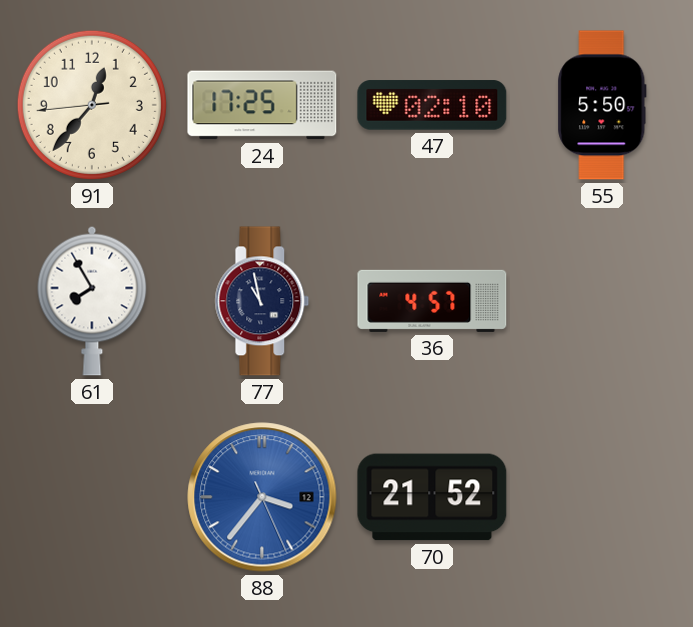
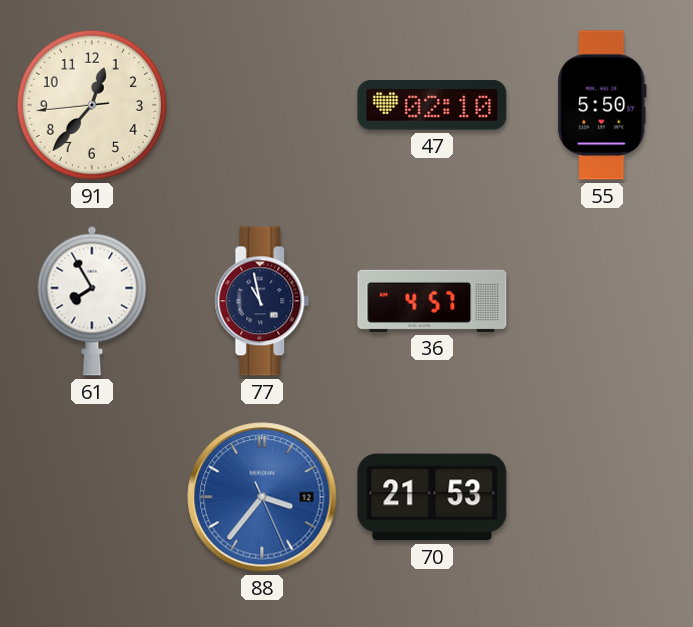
24: 17:25 -> none (262, 105)
70: 21:52 -> 21:53 (432, 497)
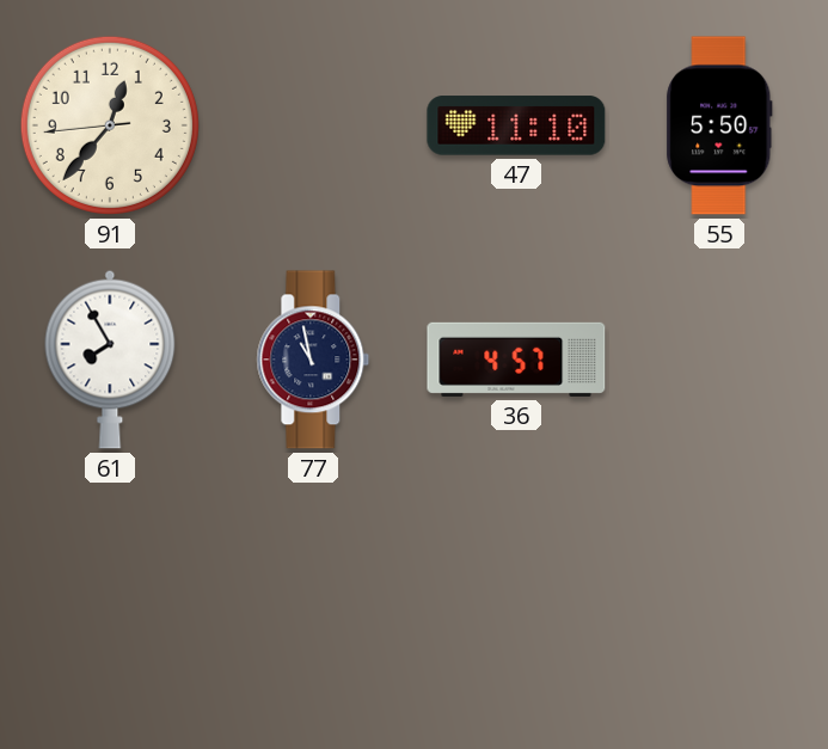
47: 02:10 -> 11:10 (516, 125)
88: 3:36 -> none (262, 497)
70: 21:53 -> none (432, 497)
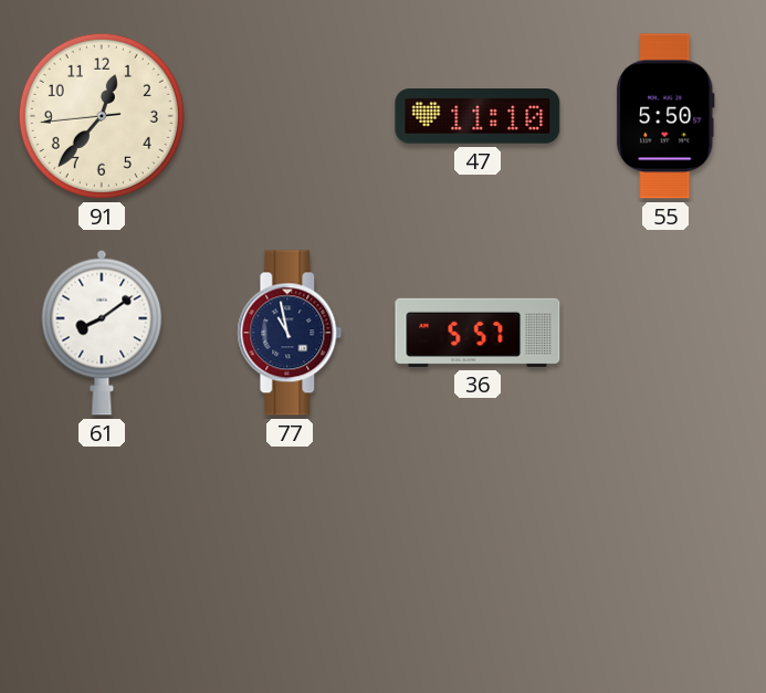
61: 7:55 -> 8:09 (102, 333)
36: 4:57 -> 5:57 (478, 333)
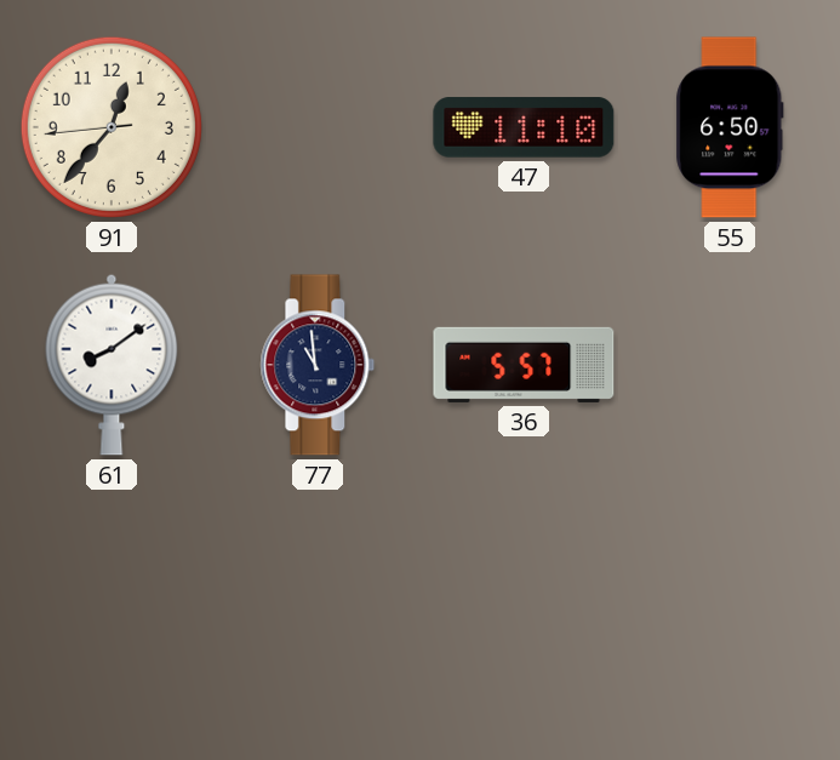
55: 5:50 -> 6:50 (730, 127)
77: 10:58 -> 10:59 (318, 365)
